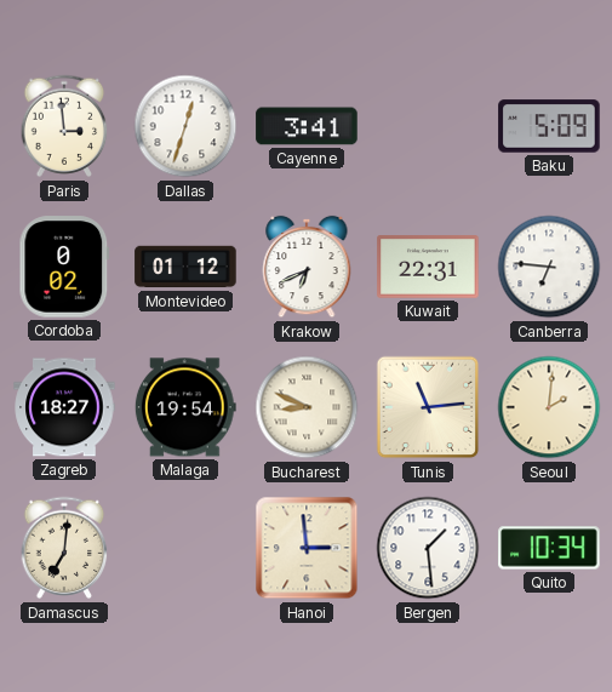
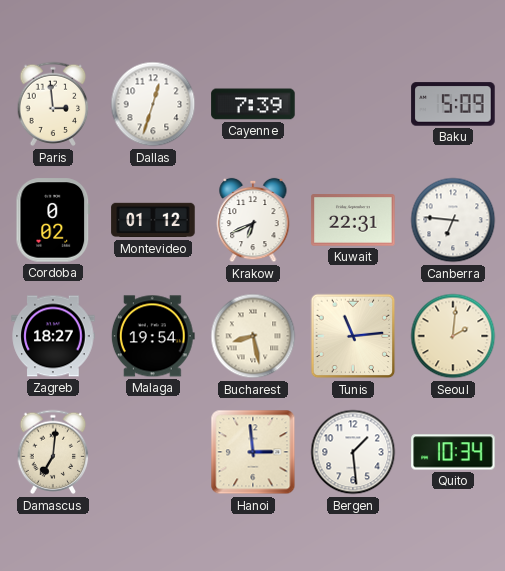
Cayenne: 3:41 -> 7:39 (253, 104)
Bucharest: 8:49 -> 8:28 (253, 336)
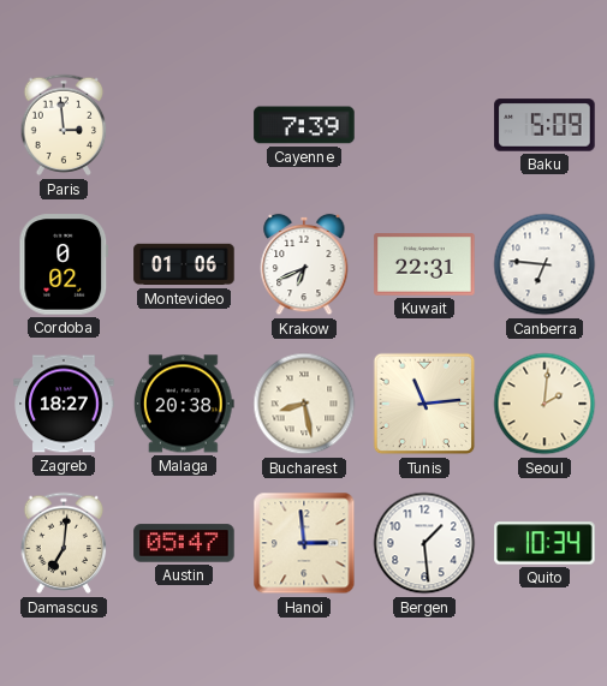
Dallas: 12:33 -> none (153, 104)
Montevideo: 01:12 -> 01:06 (184, 264)
Malaga: 19:54 -> 20:38 (184, 404)
Austin: none -> 05:47 (184, 543)
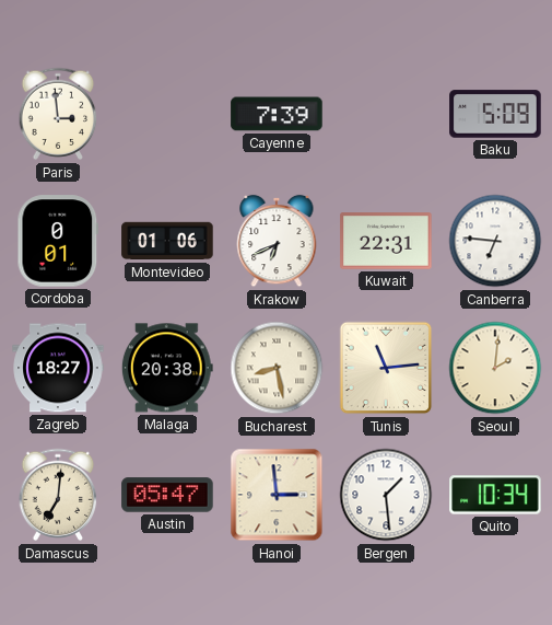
Cordoba: 0:02 -> 0:01 (58, 241)
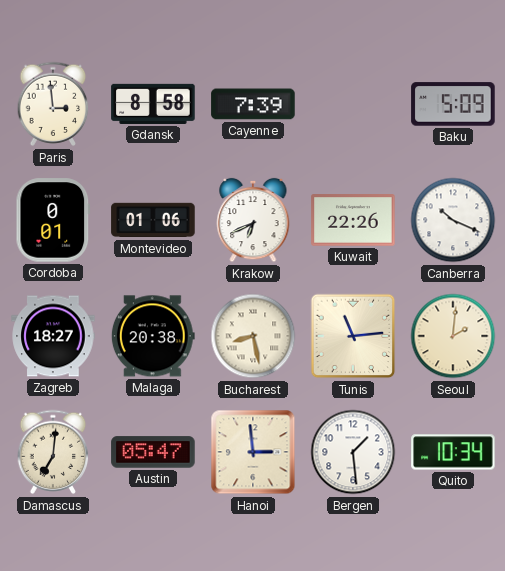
Gdansk: none -> 8:58 (153, 104)
Kuwait: 22:31 -> 22:26 (353, 220)
Canberra: 6:46 -> 10:19 (453, 220)
